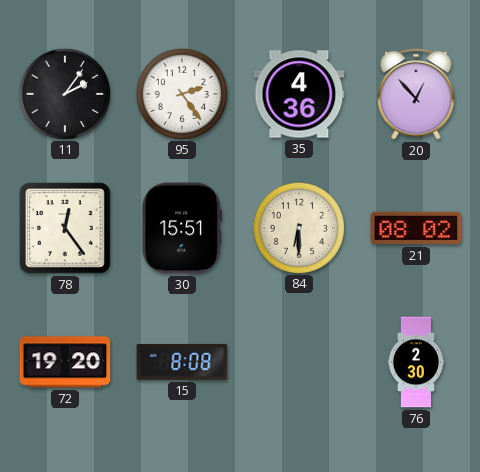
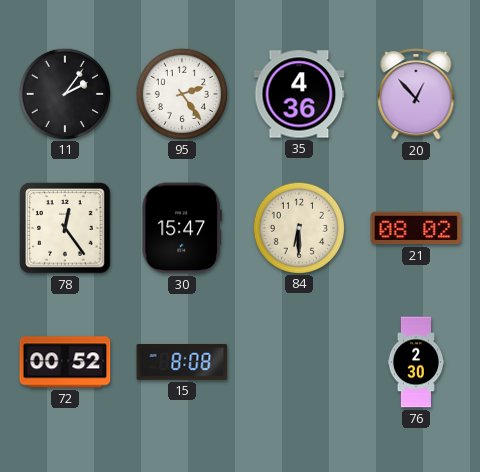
30: 15:51 -> 15:47 (182, 228)
72: 19:20 -> 00:52 (65, 362)
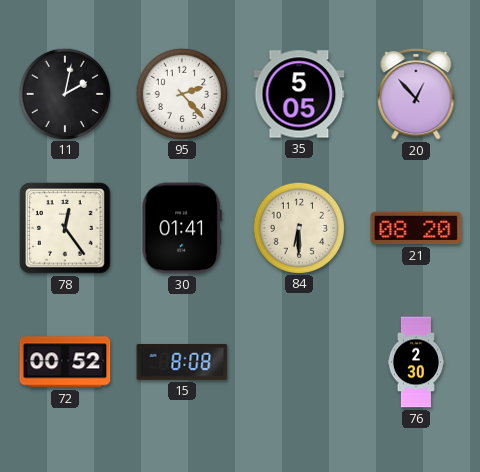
11: 2:06 -> 2:02 (64, 93)
95: 2:24 -> 2:23 (181, 93)
35: 4:36 -> 5:05 (299, 94)
30: 15:47 -> 01:41 (182, 228)
21: 08:02 -> 08:20 (416, 228)
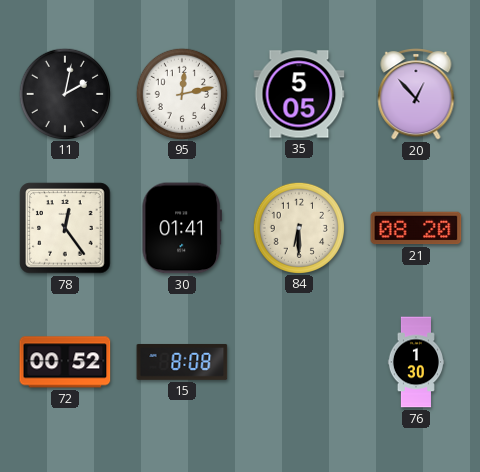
95: 2:23 -> 12:13 (181, 93)
76: 2:30 -> 1:30 (415, 362)
